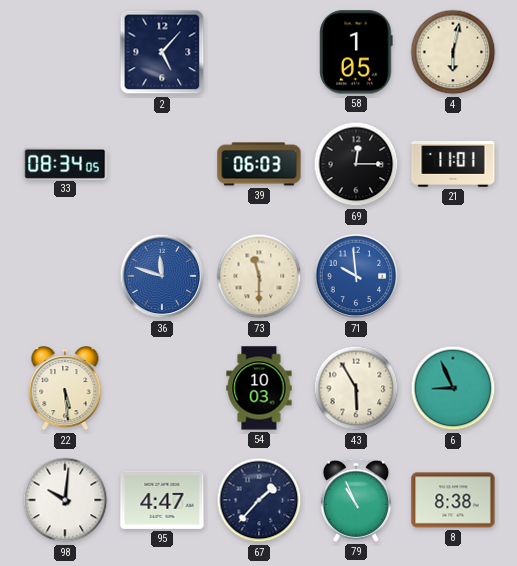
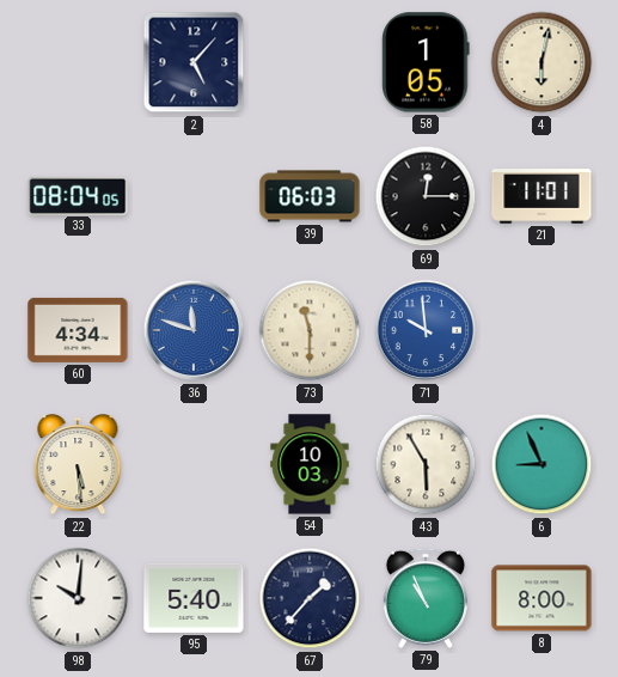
33: 08:34 -> 08:04 (78, 195)
60: none -> 4:34 (78, 330)
95: 4:47 -> 5:40 (194, 598)
8: 8:38 -> 8:00 (541, 598)
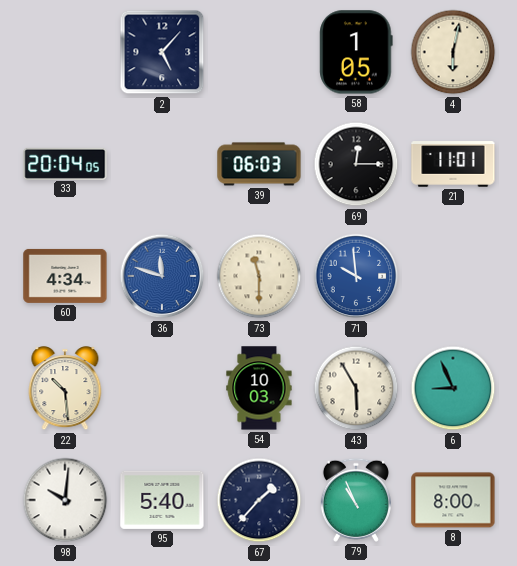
33: 08:04 -> 20:04 (65, 163)
22: 5:29 -> 10:29 (65, 389)
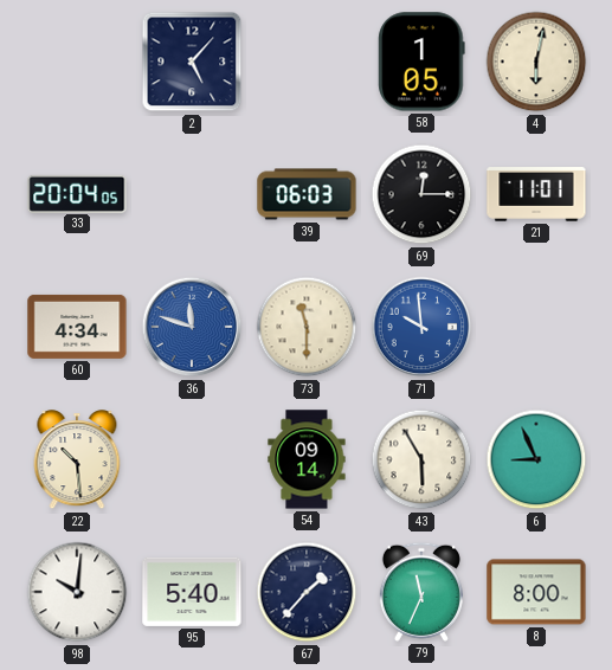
54: 10:03 -> 09:14 (307, 459)
79: 10:56 -> 11:34 (421, 592)
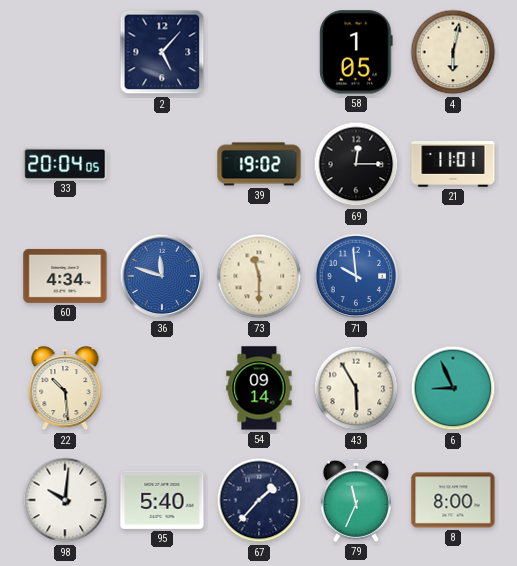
39: 06:03 -> 19:02 (259, 164)
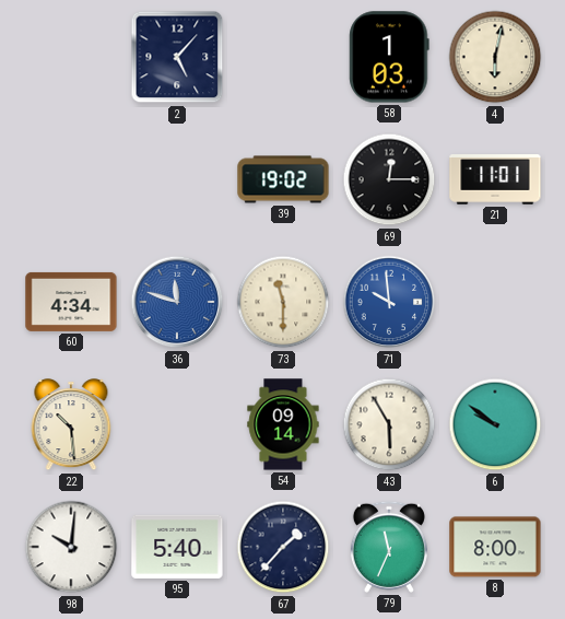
58: 1:05 -> 1:03 (389, 57)
33: 20:04 -> none (65, 163)
6: 8:56 -> 9:51 (495, 424)
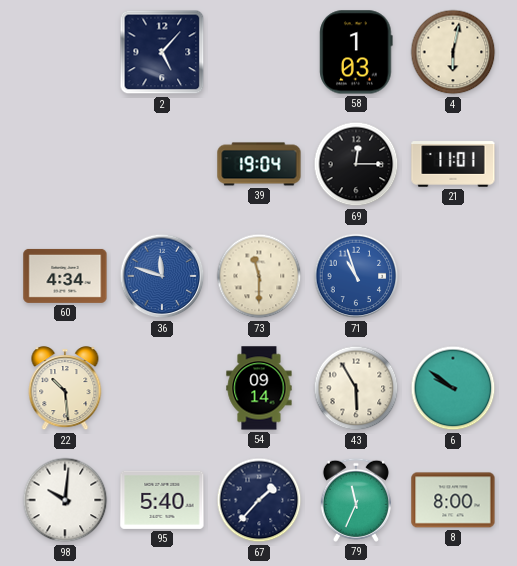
39: 19:02 -> 19:04 (259, 164)
71: 9:59 -> 10:57 (356, 276)
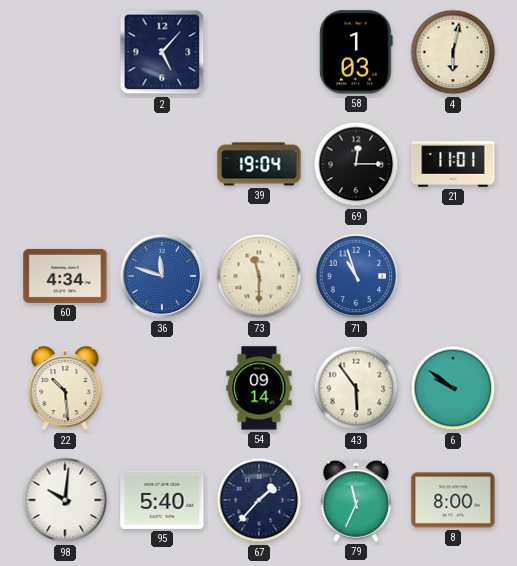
43: 5:55 -> 5:54 (356, 388)
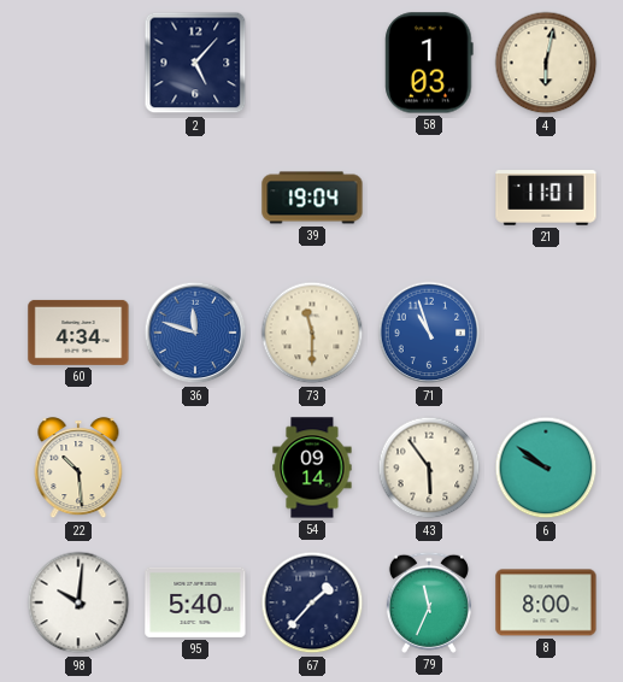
69: 12:15 -> none (356, 164)
